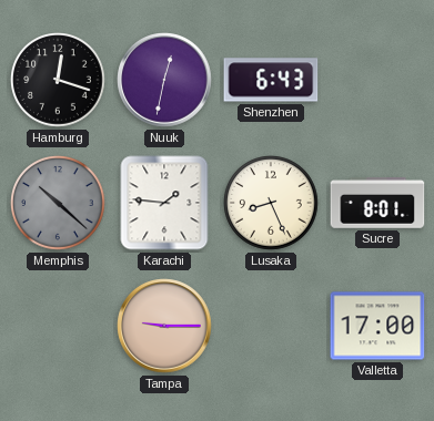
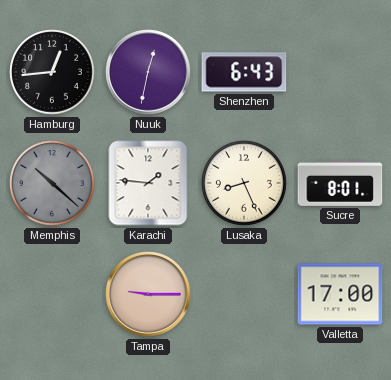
Hamburg: 12:18 -> 12:44 (53, 73)
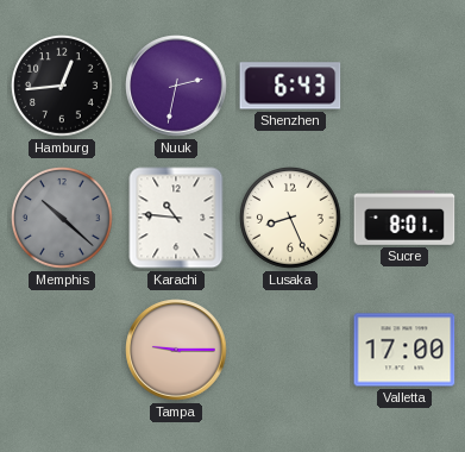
Nuuk: 12:32 -> 2:32 (176, 86)
Karachi: 1:46 -> 10:46 (176, 218)
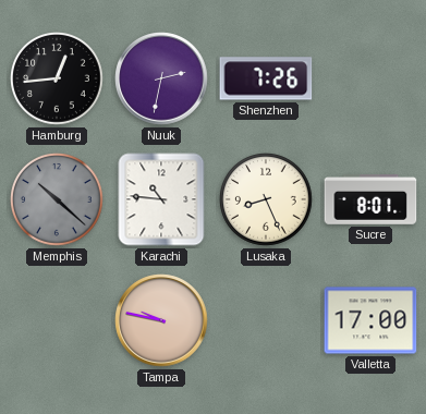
Shenzhen: 6:43 -> 7:26 (266, 78)
Tampa: 9:15 -> 9:47 (161, 320)
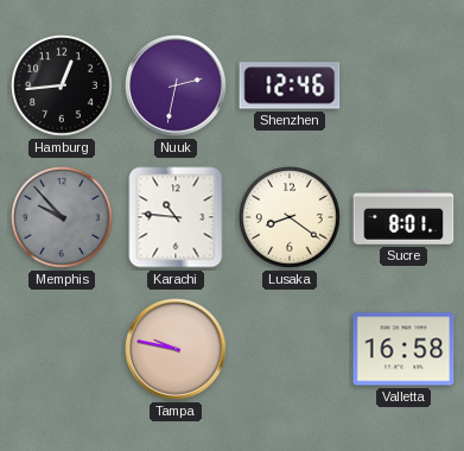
Shenzhen: 7:26 -> 12:46 (290, 85)
Memphis: 10:22 -> 9:53 (63, 218)
Lusaka: 8:26 -> 8:21 (291, 218)
Valletta: 17:00 -> 16:58 (403, 349)
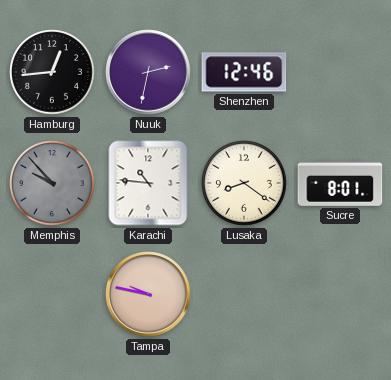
Valletta: 16:58 -> none (403, 349)
